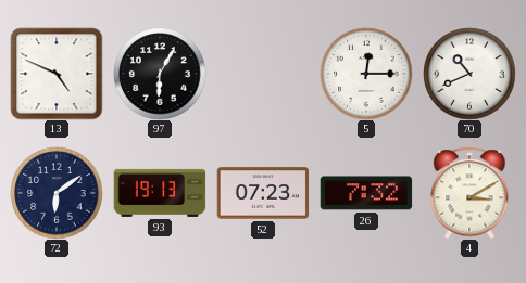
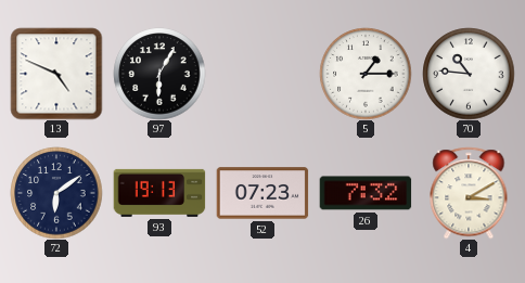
5: 12:15 -> 1:15 (366, 74)
70: 10:41 -> 10:46 (469, 74)
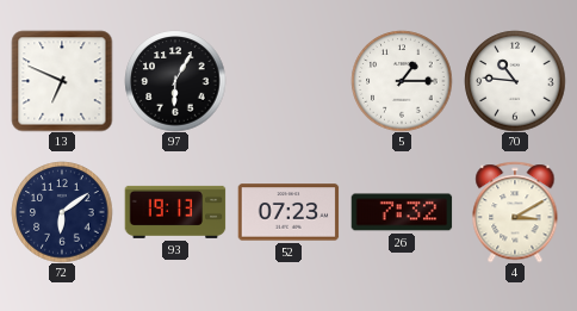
13: 4:49 -> 6:49 (62, 81)
